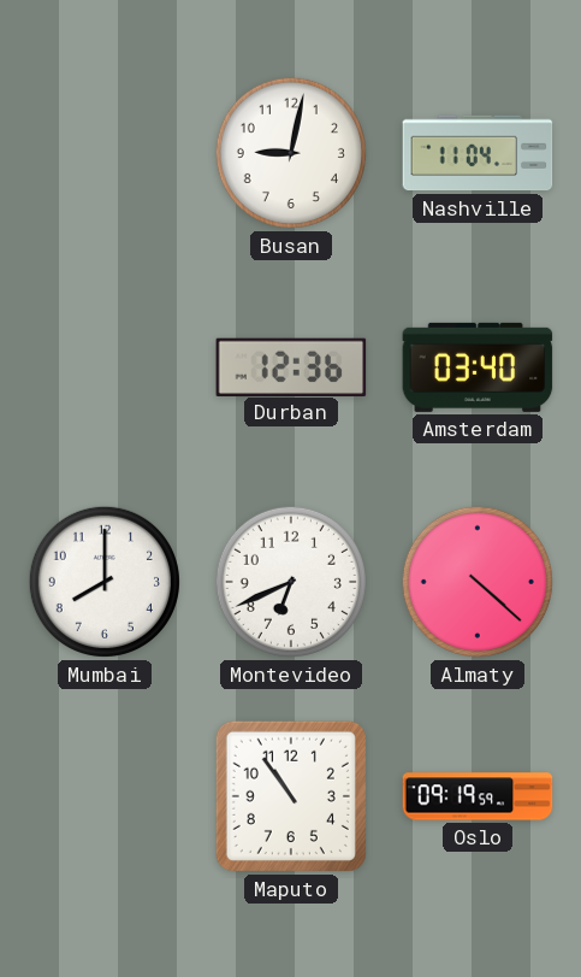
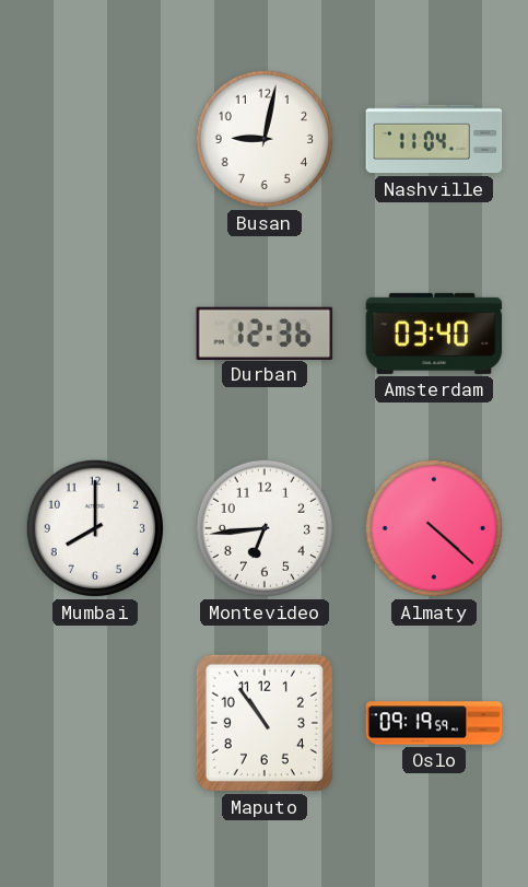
Montevideo: 6:41 -> 6:44 (265, 528)
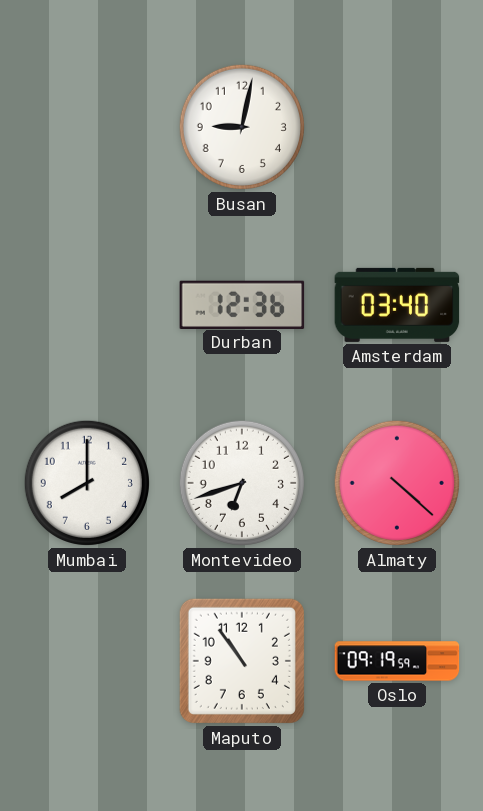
Nashville: 11:04 -> none (434, 139)
Montevideo: 6:44 -> 6:42 (242, 483)
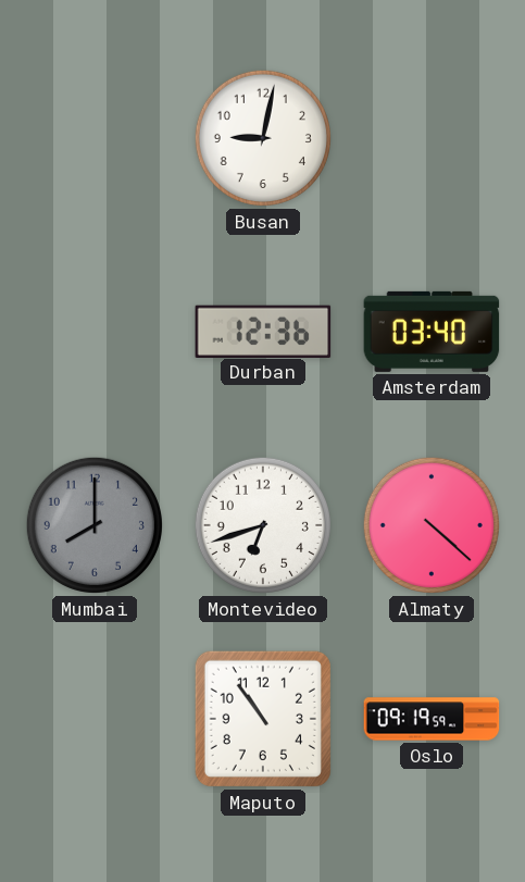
Mumbai dial: white -> grey (95, 525)
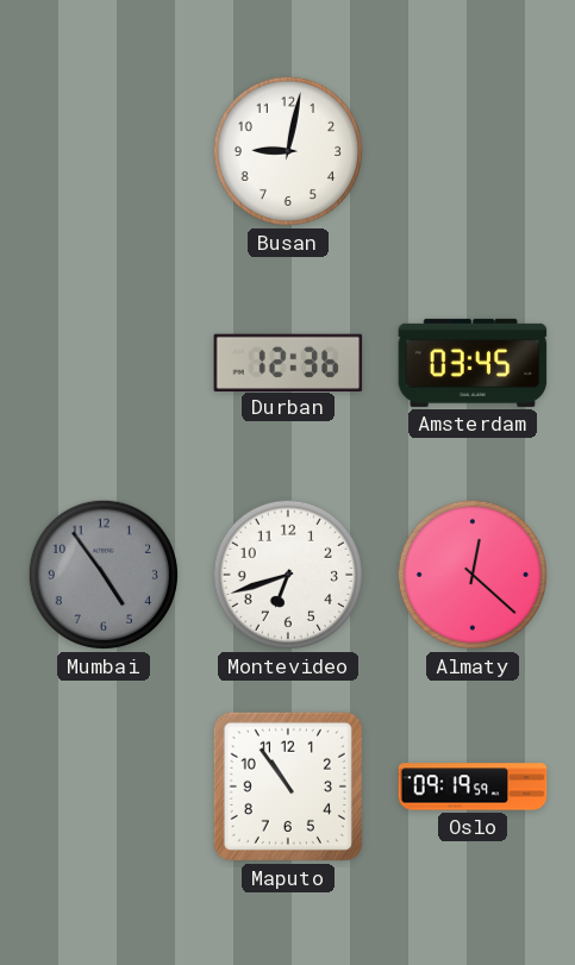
Amsterdam: 03:40 -> 03:45 (473, 363)
Mumbai: 8:00 -> 4:54 (104, 575)
Almaty: 4:22 -> 12:22 (473, 575)
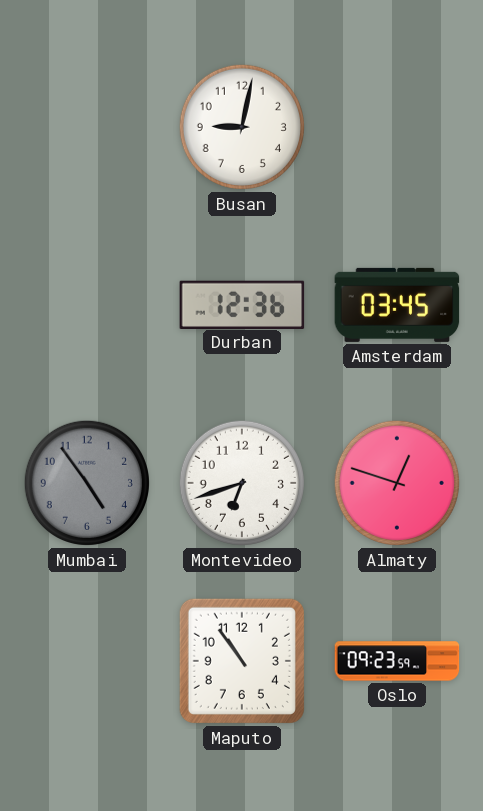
Almaty: 12:22 -> 12:48 (397, 483)
Oslo: 09:19 -> 09:23 (397, 661)
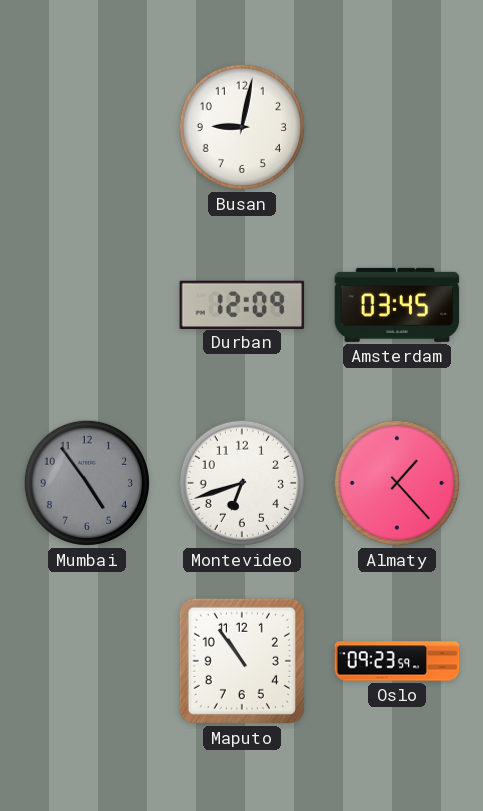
Durban: 12:36 -> 12:09 (242, 304)
Almaty: 12:48 -> 1:23 (397, 483)
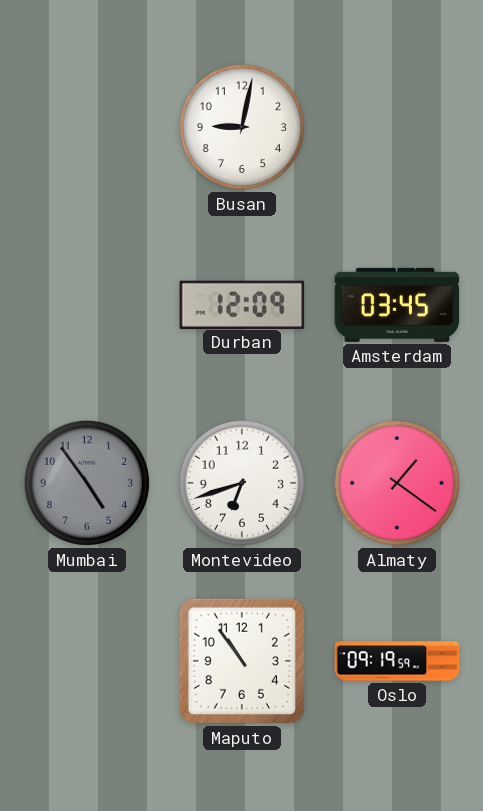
Almaty: 1:23 -> 1:21 (397, 483)
Oslo: 09:23 -> 09:19 (397, 661)
